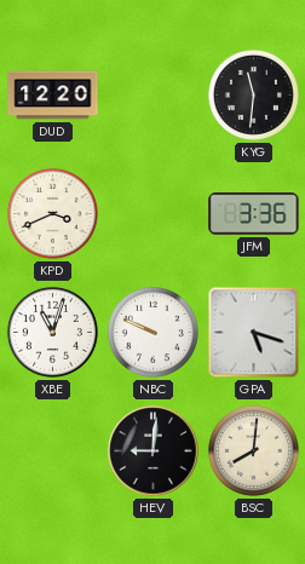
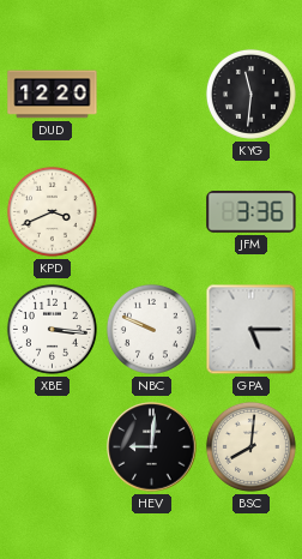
XBE: 11:03 -> 3:16 (52, 329)
GPA: 5:18 -> 5:15 (252, 330)
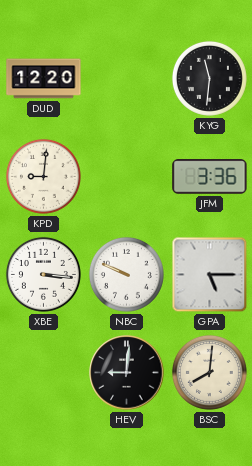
KPD: 3:41 -> 9:01 (43, 176)
